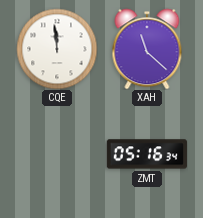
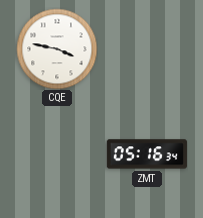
CQE: 11:59 -> 3:47 (57, 49)
XAH: 11:22 -> none (147, 49)
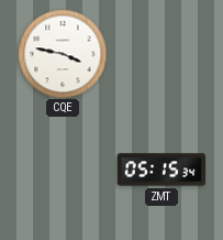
ZMT: 05:16 -> 05:15 (161, 170)
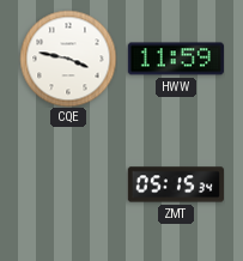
HWW: none -> 11:59 (176, 59)
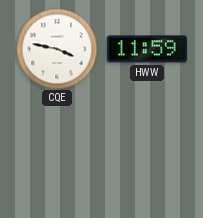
ZMT: 05:15 -> none (176, 184)
